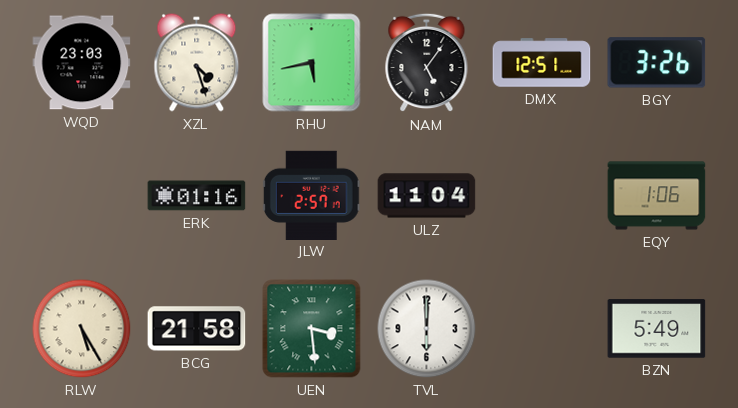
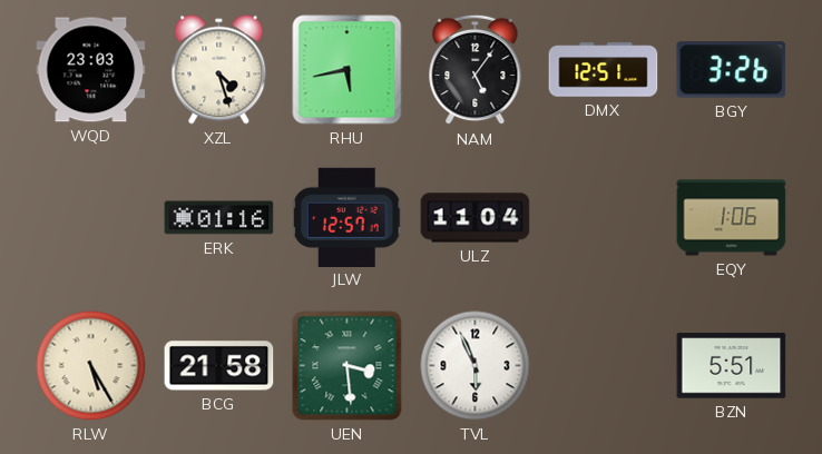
JLW: 2:57 -> 12:57 (346, 217)
TVL: 6:00 -> 5:56 (476, 366)
BZN: 5:49 -> 5:51 (732, 366)
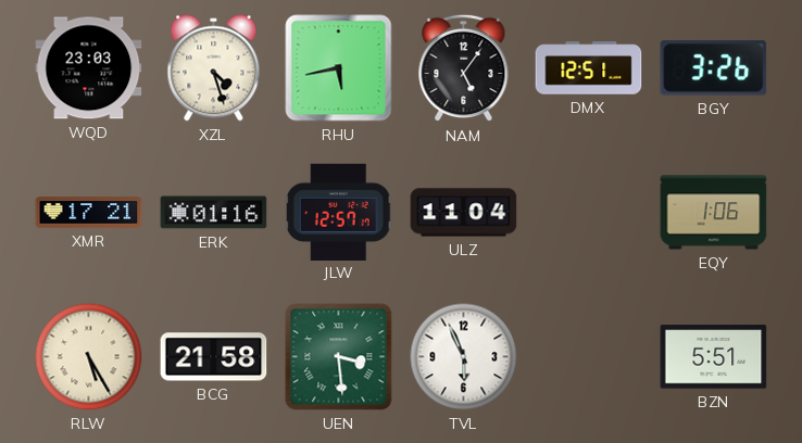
XMR: none -> 17:21 (89, 213)
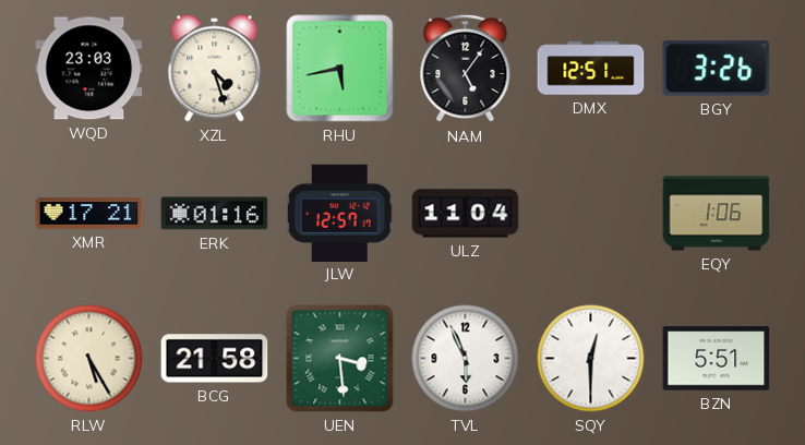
SQY: none -> 12:30 (591, 359)
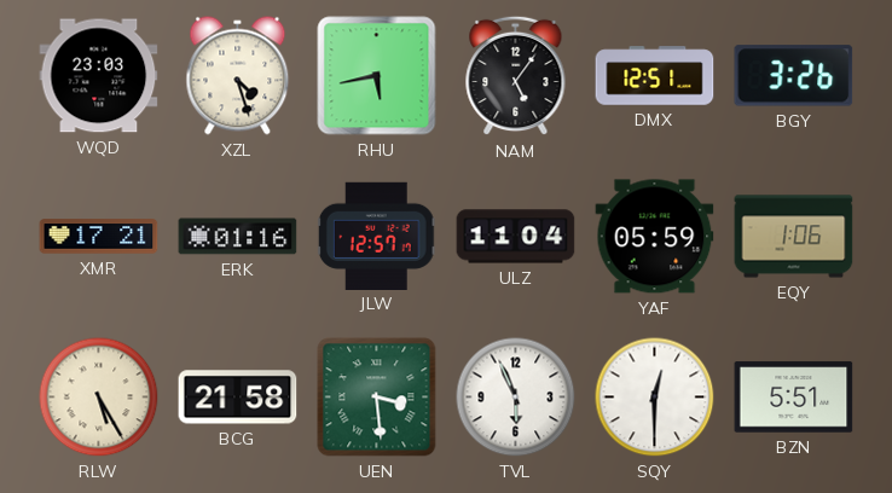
YAF: none -> 05:59 (655, 237)
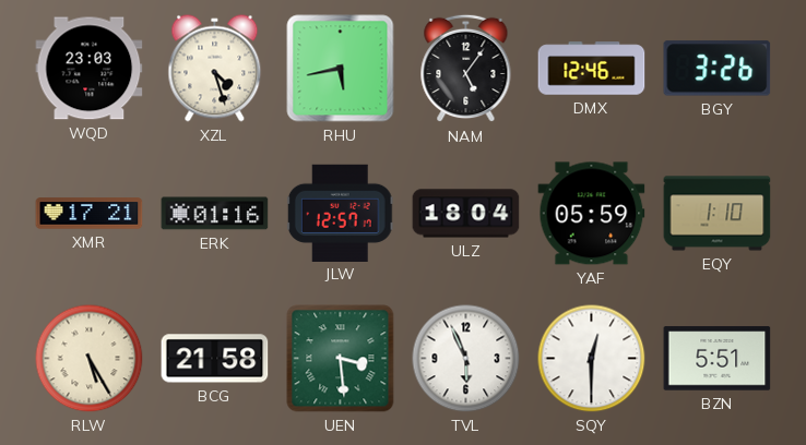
DMX: 12:51 -> 12:46 (592, 69)
ULZ: 11:04 -> 18:04 (466, 214)
EQY: 1:06 -> 1:10 (718, 214)
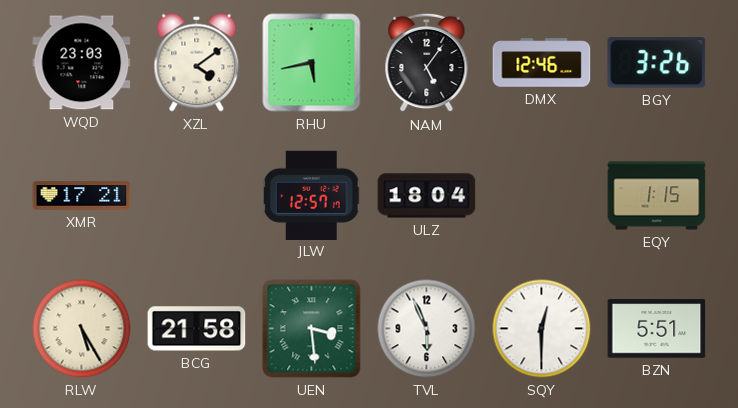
XZL: 4:27 -> 4:09 (197, 63)
ERK: 01:16 -> none (215, 214)
YAF: 05:59 -> none (592, 214)
EQY: 1:10 -> 1:15 (657, 196)
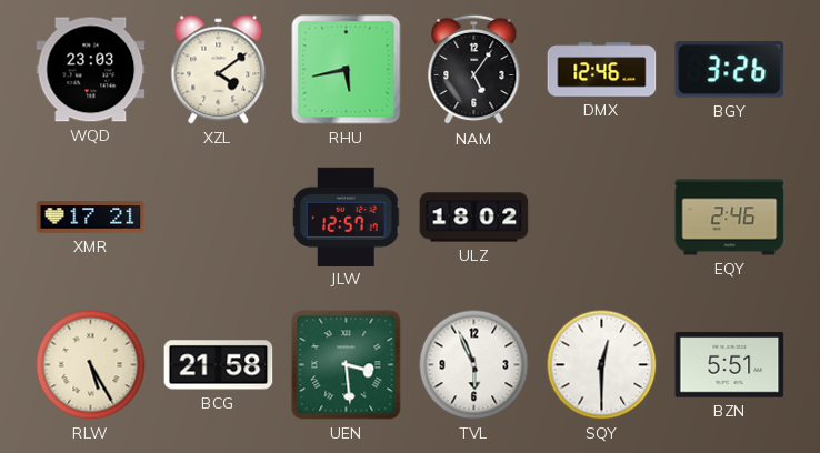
ULZ: 18:04 -> 18:02 (474, 218)
EQY: 1:15 -> 2:46 (730, 218)
